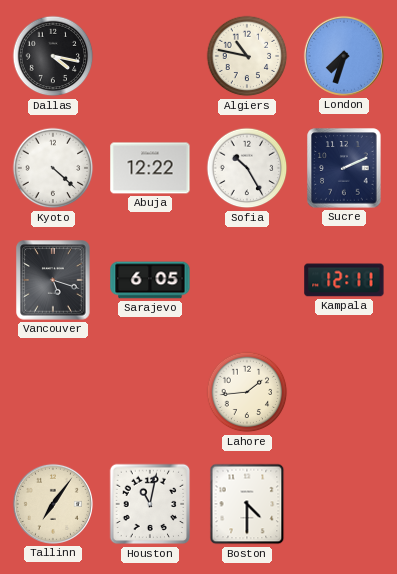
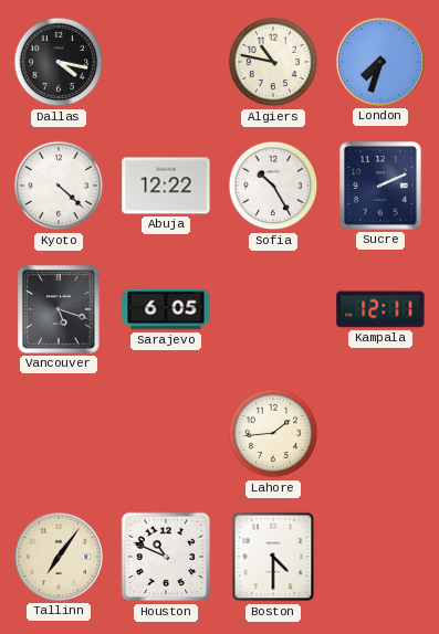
Houston: 11:02 -> 10:49 (166, 557)
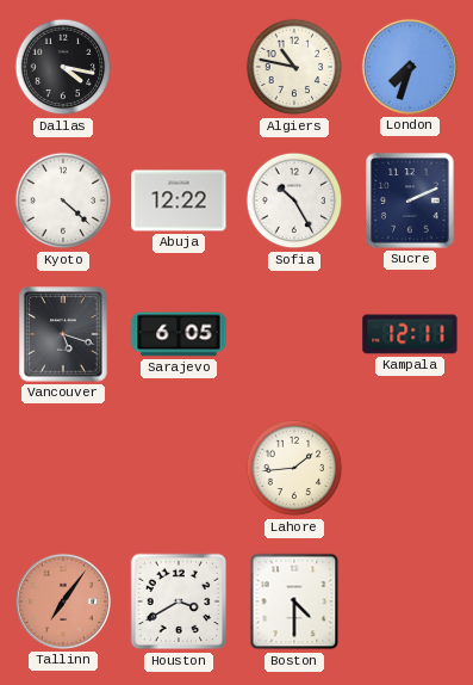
Tallinn dial: cream -> salmon (63, 601)
Houston: 10:49 -> 3:40 (179, 601)
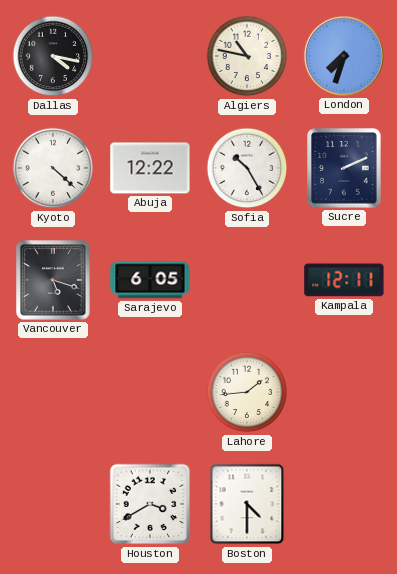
Tallinn: 7:06 -> none (63, 601)
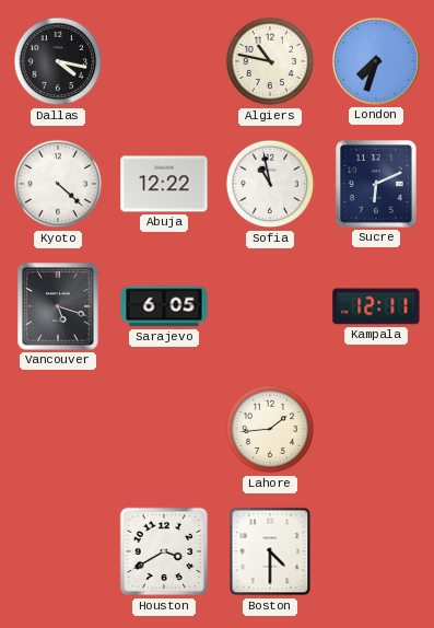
Sofia: 10:25 -> 10:58 (270, 184)
Sucre: 2:11 -> 6:11 (376, 184)
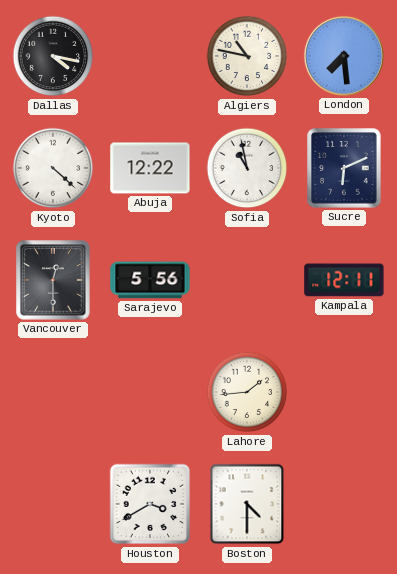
London: 7:33 -> 7:29 (344, 56)
Vancouver: 5:18 -> 12:30 (53, 280)
Sarajevo: 6:05 -> 5:56 (150, 280)
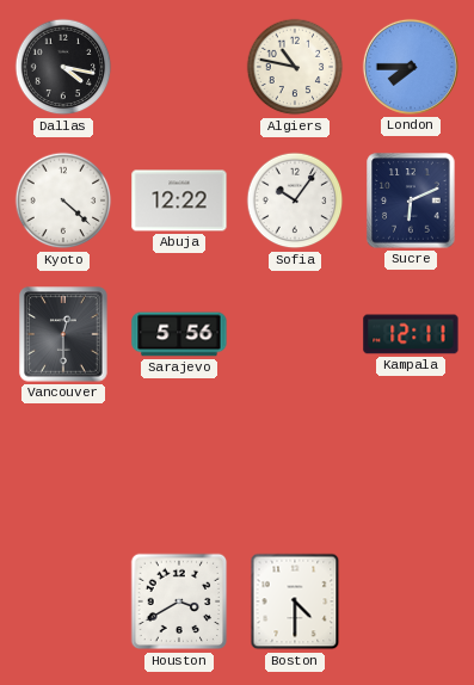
London: 7:29 -> 7:45 (411, 67)
Sofia: 10:58 -> 10:06 (295, 200)
Lahore: 1:44 -> none (247, 392)
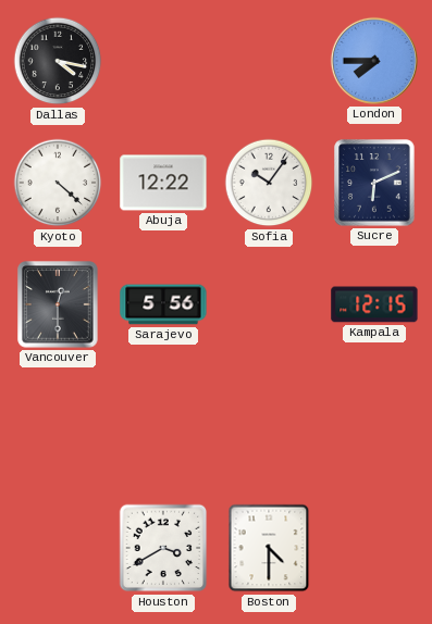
Algiers: 10:47 -> none (295, 67)
Kampala: 12:11 -> 12:15 (374, 304)
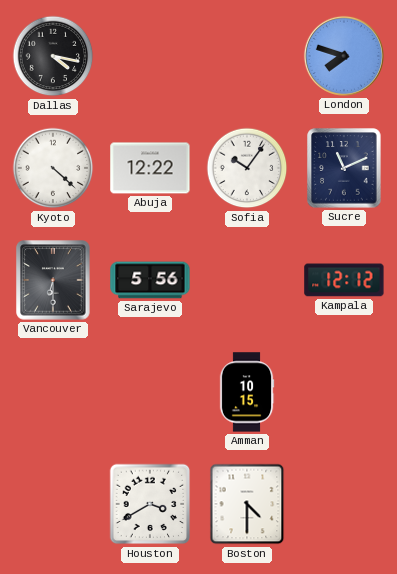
London: 7:45 -> 7:48 (344, 56)
Sucre: 6:11 -> 11:11 (344, 168)
Vancouver: 12:30 -> 6:30 (53, 280)
Kampala: 12:15 -> 12:12 (344, 280)
Amman: none -> 10:15 (247, 392)
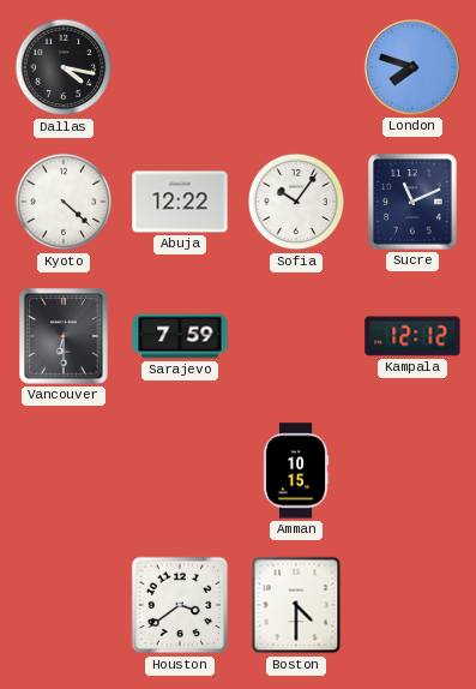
Sarajevo: 5:56 -> 7:59 (180, 336)
Houston: 3:40 -> 3:39 (180, 605)
